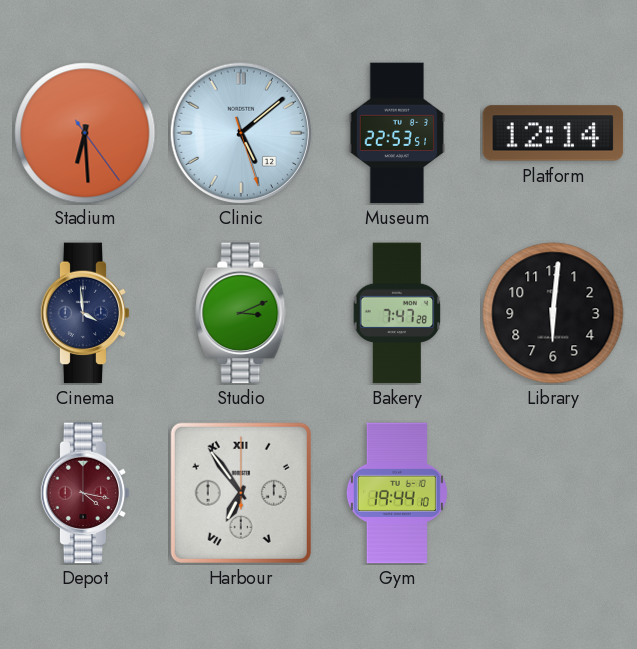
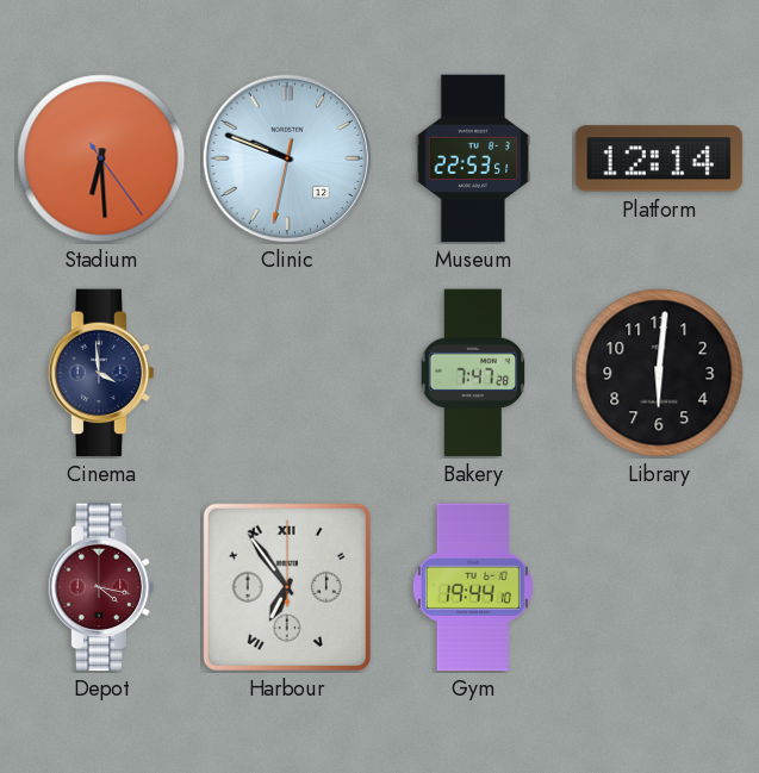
Clinic: 5:08 -> 9:48 (287, 158)
Studio: 3:11 -> none (241, 313)
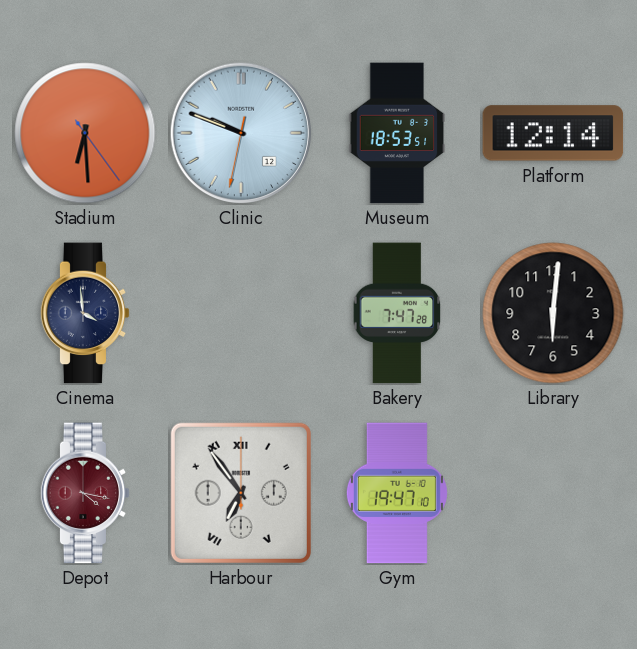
Museum: 22:53 -> 18:53 (397, 133)
Gym: 19:44 -> 19:47 (397, 493)
